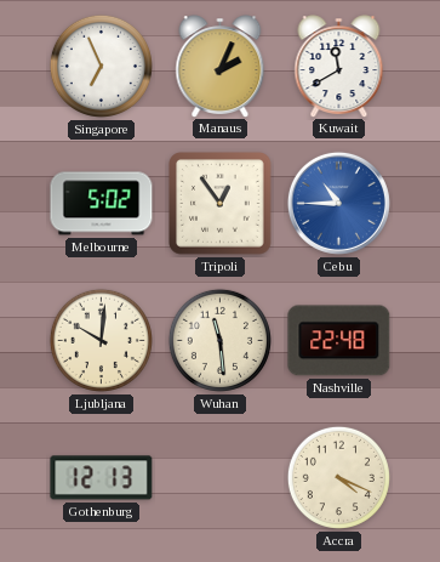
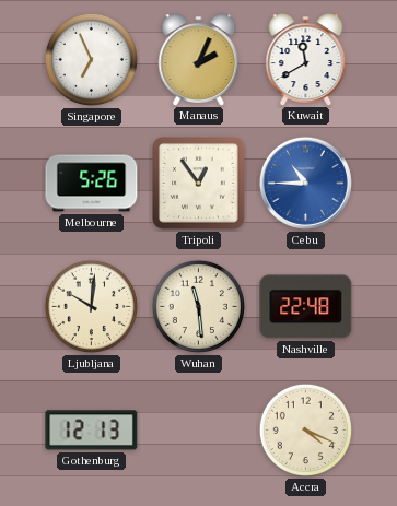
Melbourne: 5:02 -> 5:26 (92, 184)
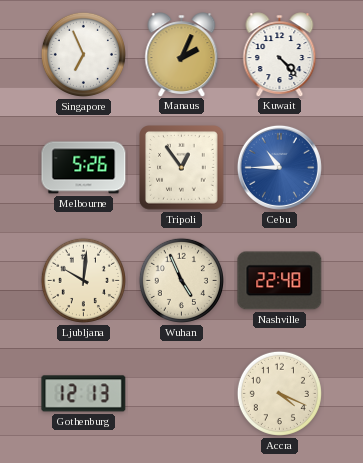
Kuwait: 11:40 -> 4:23 (280, 54)
Wuhan: 11:29 -> 4:56 (181, 280)
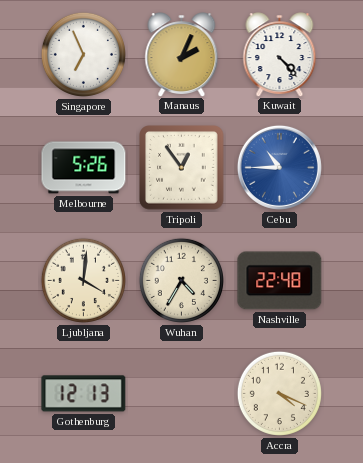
Ljubljana: 10:01 -> 4:01 (83, 280)
Wuhan: 4:56 -> 4:35 (181, 280)
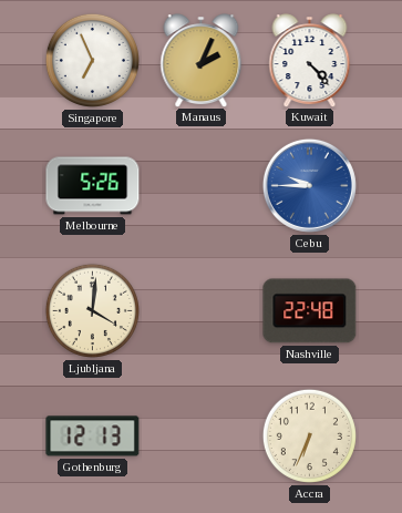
Tripoli: 12:54 -> none (182, 168)
Cebu: 10:45 -> 9:45 (309, 185)
Wuhan: 4:35 -> none (181, 280)
Accra: 4:19 -> 6:34 (309, 435)
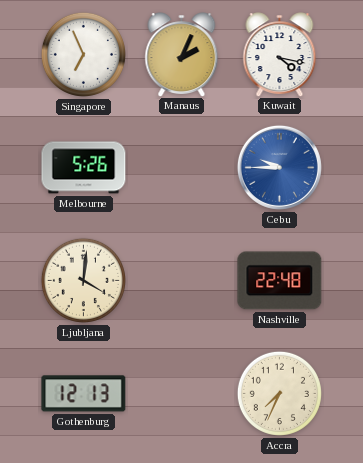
Kuwait: 4:23 -> 4:17 (280, 54)
Accra: 6:34 -> 7:34 (279, 393)
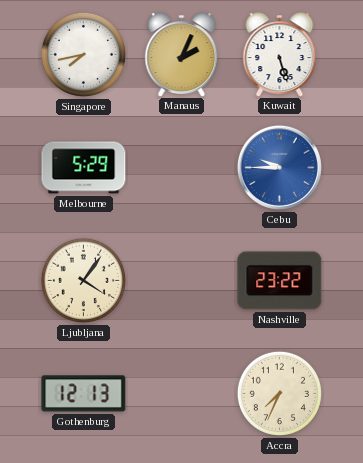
Singapore: 6:56 -> 7:43 (83, 54)
Kuwait: 4:17 -> 5:27 (280, 54)
Melbourne: 5:26 -> 5:29 (84, 168)
Ljubljana: 4:01 -> 4:06 (83, 280)
Nashville: 22:48 -> 23:22 (280, 281)
